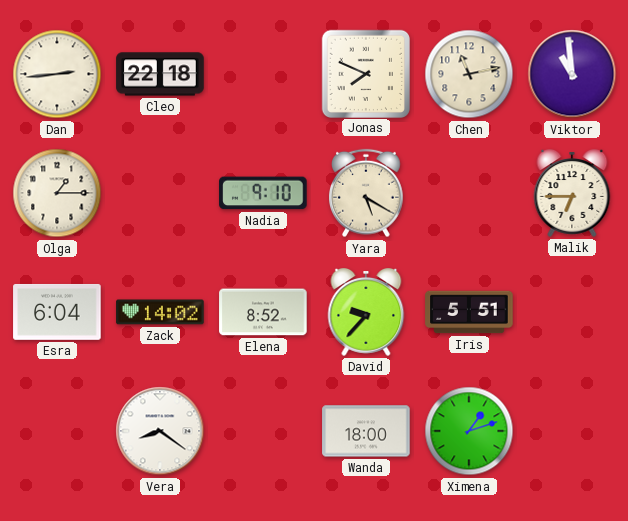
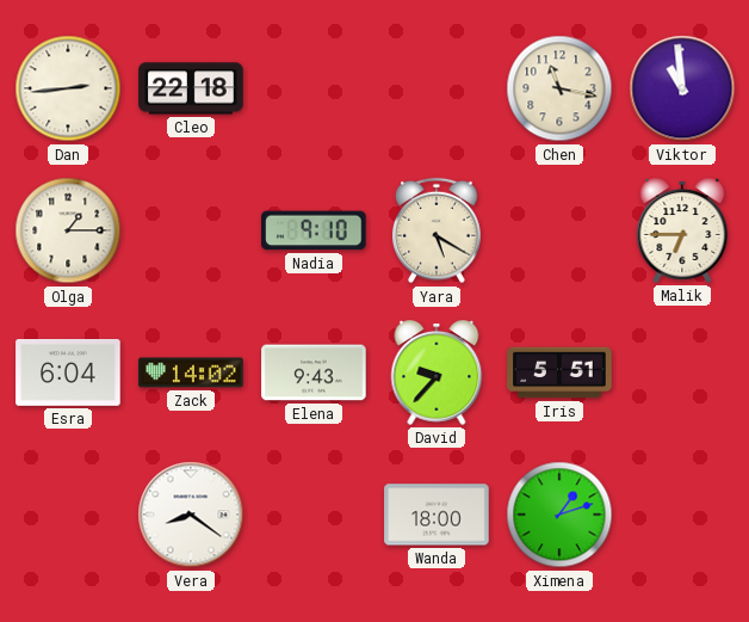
Jonas: 7:49 -> none (365, 73)
Chen: 11:13 -> 11:17 (559, 88)
Elena: 8:52 -> 9:43 (314, 372)
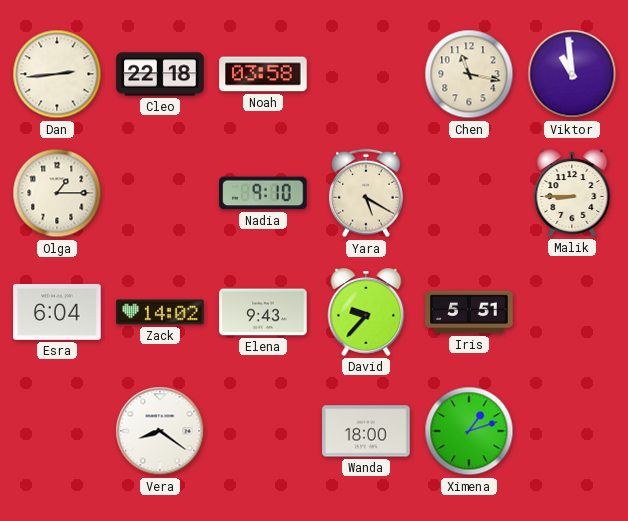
Noah: none -> 03:58 (263, 74)
Malik: 6:45 -> 8:45 (572, 194)
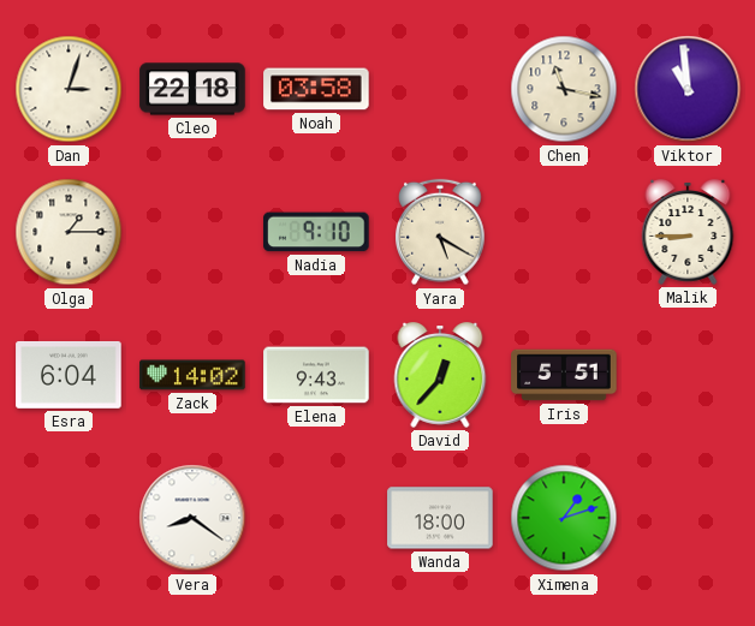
Dan: 2:44 -> 3:03 (69, 89)
David: 9:37 -> 12:37 (440, 376)
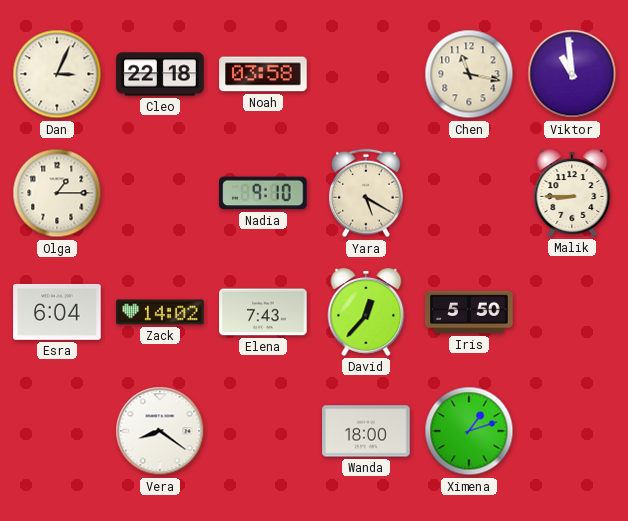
Dan: 3:03 -> 3:04 (57, 74)
Elena: 9:43 -> 7:43 (263, 312)
Iris: 5:51 -> 5:50 (469, 312)
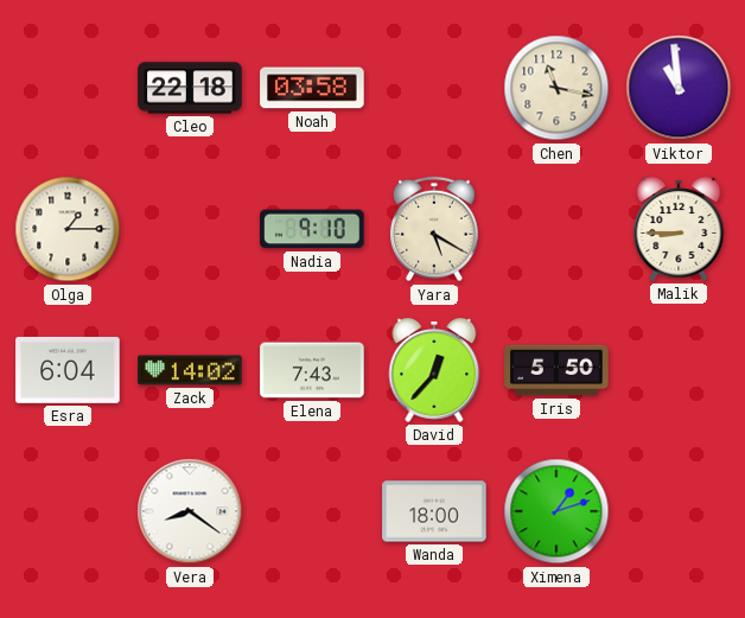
Dan: 3:04 -> none (57, 74)
